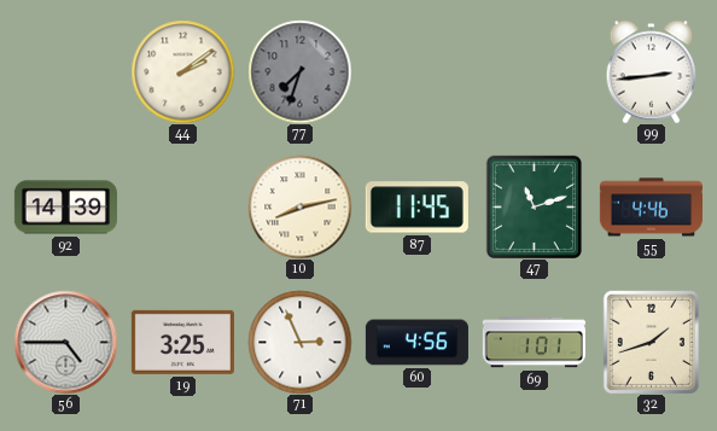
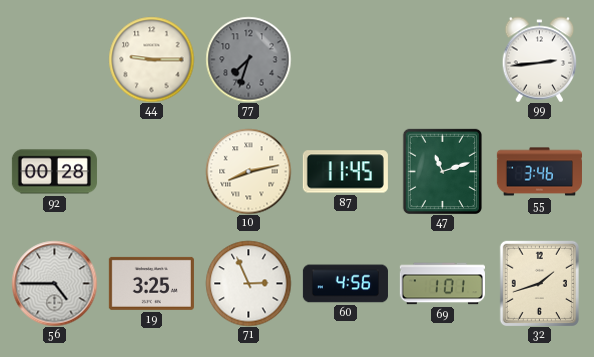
44: 2:09 -> 9:15 (151, 59)
92: 14:39 -> 00:28 (54, 172)
55: 4:46 -> 3:46 (539, 172)
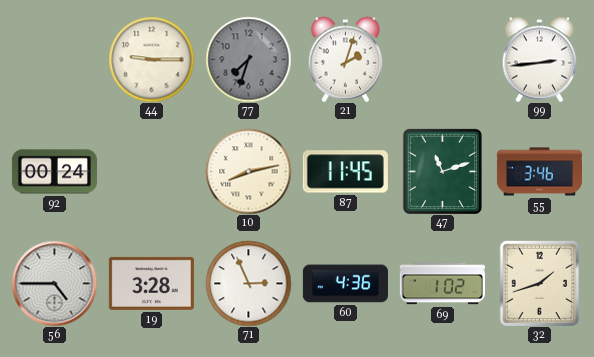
21: none -> 2:03 (346, 59)
92: 00:28 -> 00:24 (54, 172)
19: 3:25 -> 3:28 (151, 283)
60: 4:56 -> 4:36 (345, 284)
69: 1:01 -> 1:02 (442, 284)
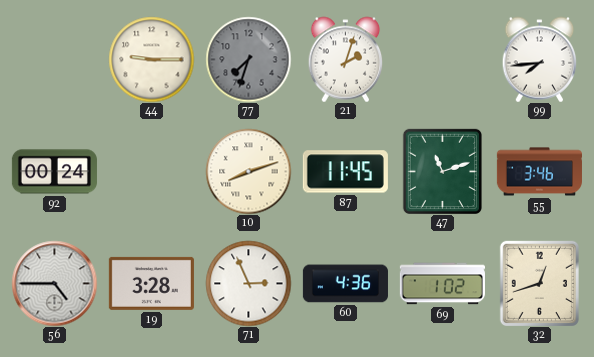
99: 2:44 -> 7:44 (540, 59)
10: 8:13 -> 8:12 (248, 171)
32: 1:42 -> 12:42 (539, 283)
